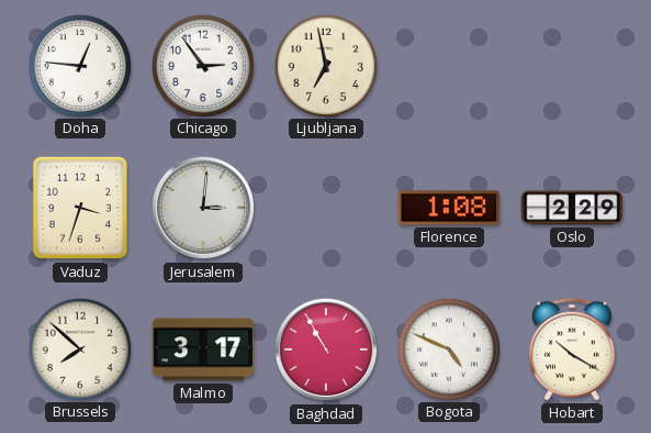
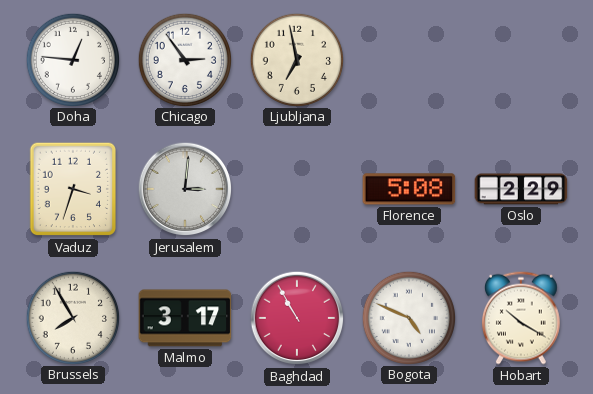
Florence: 1:08 -> 5:08 (409, 189)
Brussels: 7:52 -> 7:55 (72, 317)
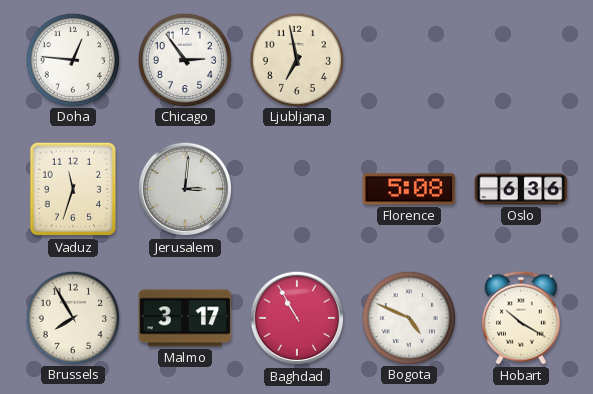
Vaduz: 3:33 -> 11:33 (72, 189)
Oslo: 2:29 -> 6:36 (521, 189)
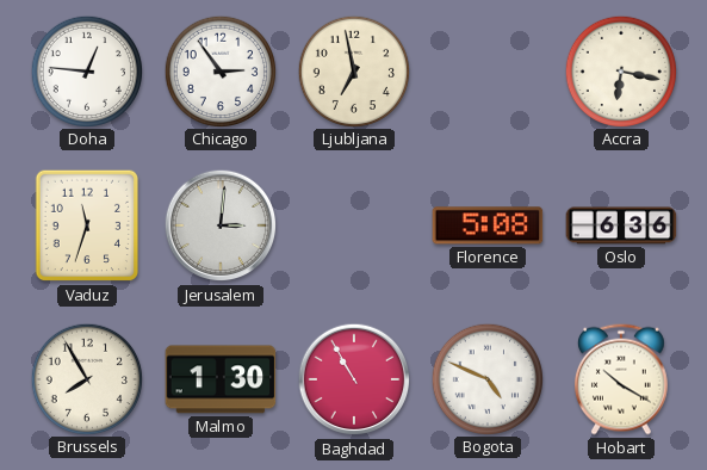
Accra: none -> 6:17 (620, 70)
Malmo: 3:17 -> 1:30 (221, 379)
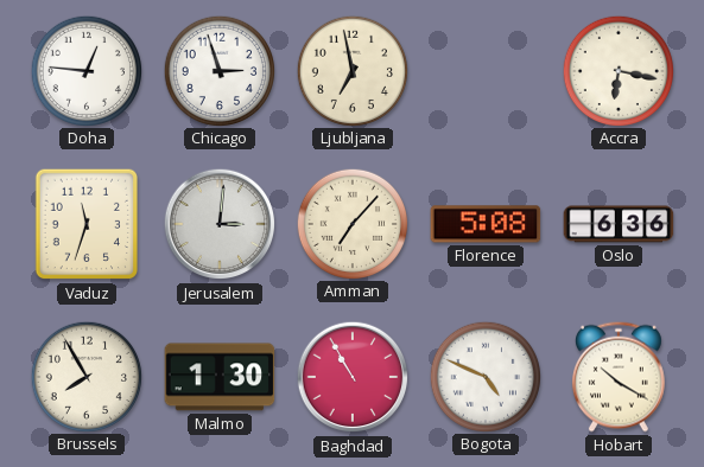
Chicago: 2:54 -> 2:57 (218, 70)
Amman: none -> 7:07 (351, 223)
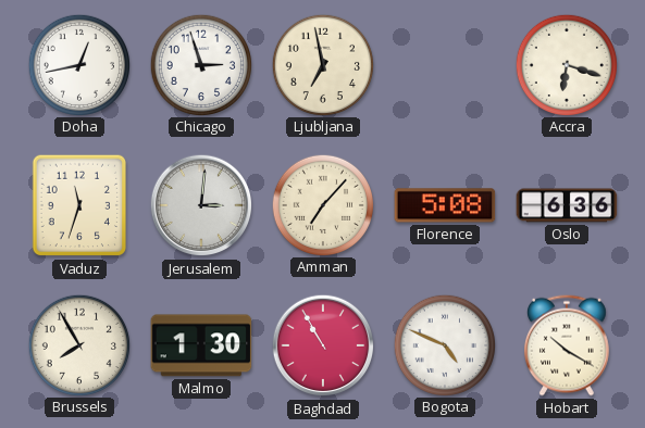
Doha: 12:46 -> 12:43 (78, 64)
Accra: 6:17 -> 6:18 (566, 64)
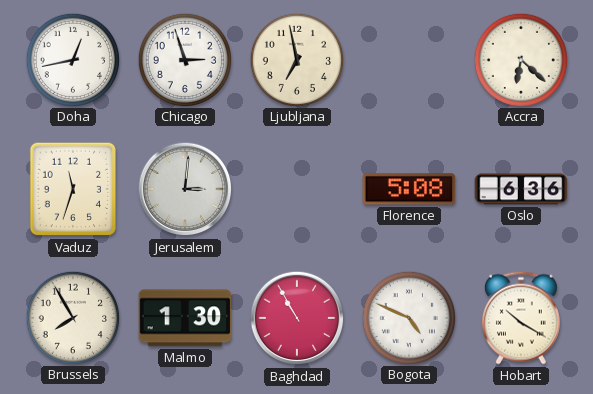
Accra: 6:18 -> 6:22 (520, 59)
Amman: 7:07 -> none (322, 204)
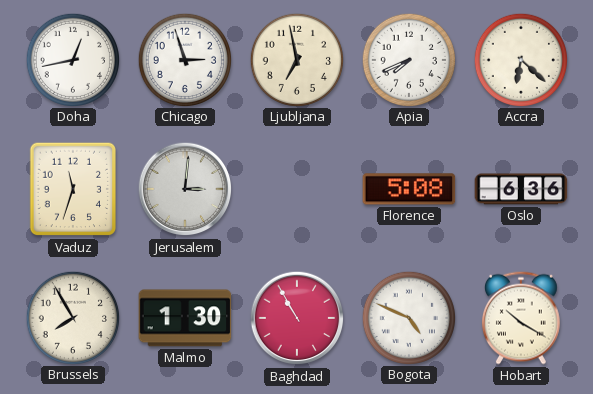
Apia: none -> 7:41 (408, 59)
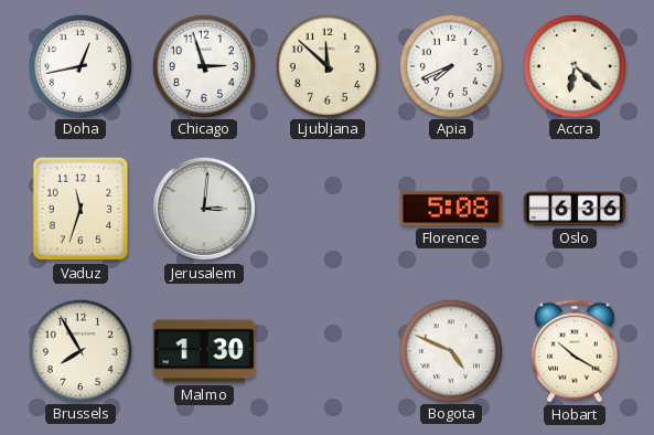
Ljubljana: 6:58 -> 11:52 (326, 65)
Baghdad: 10:55 -> none (297, 318)
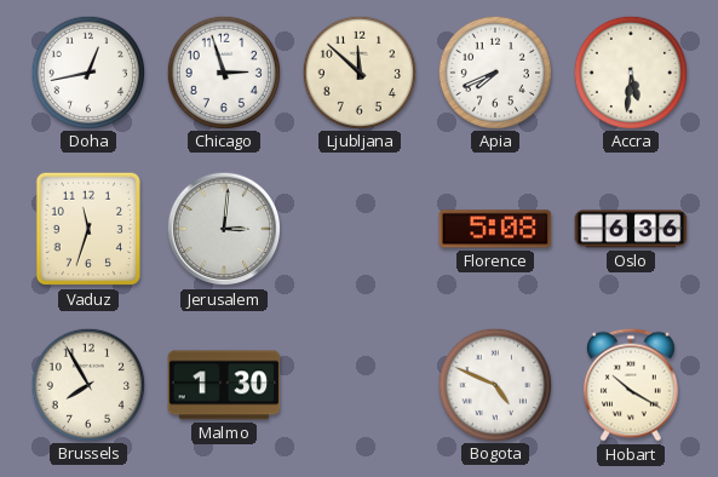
Accra: 6:22 -> 5:31 (630, 71)
